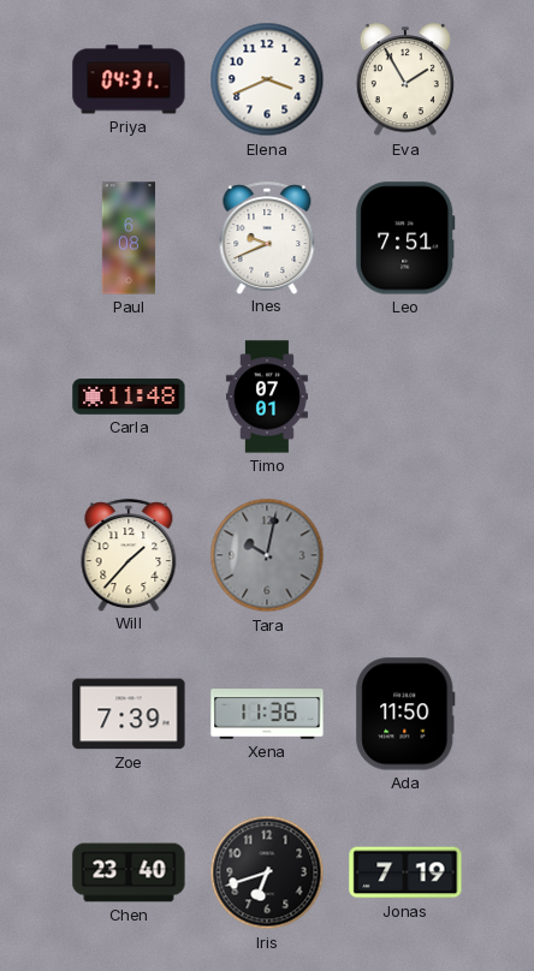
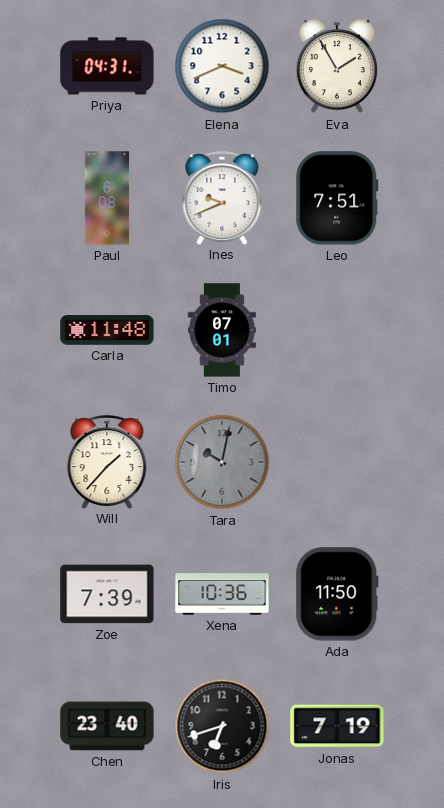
Xena: 11:36 -> 10:36 (222, 594)
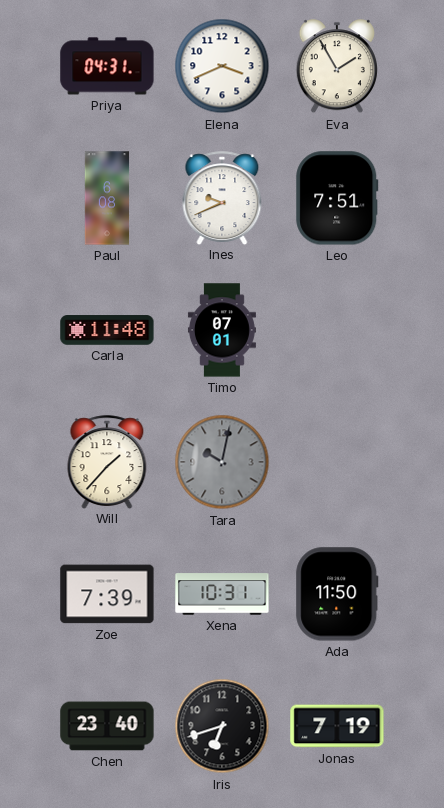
Xena: 10:36 -> 10:31 (222, 594)
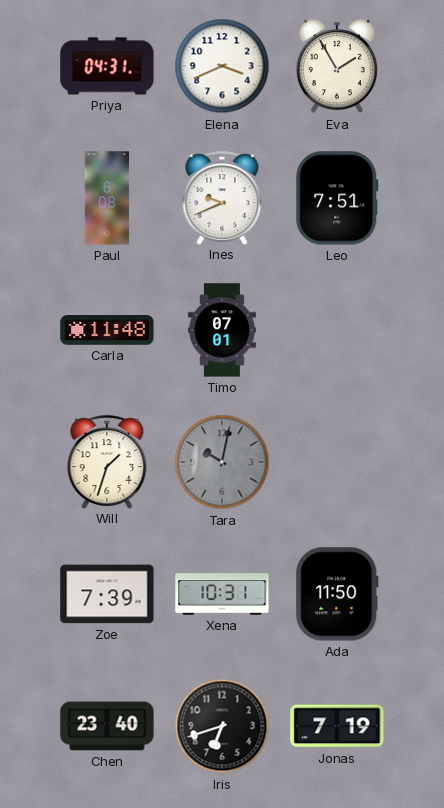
Will: 1:37 -> 1:33 (107, 462)
